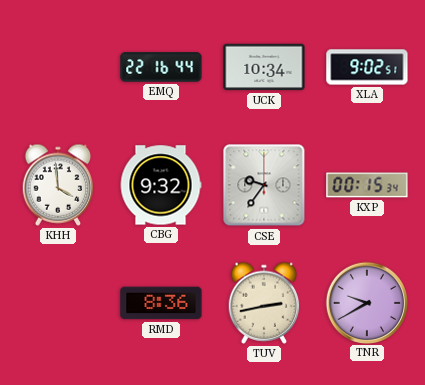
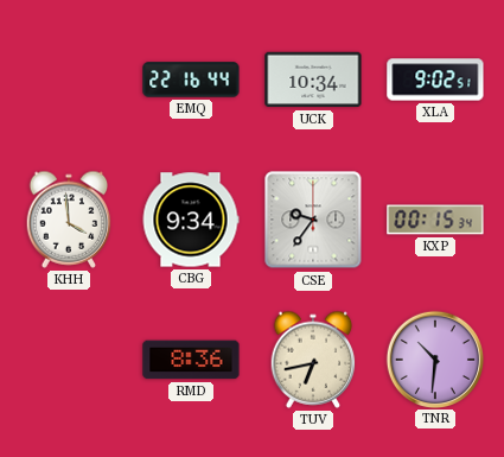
CBG: 9:32 -> 9:34 (191, 220)
TUV: 2:43 -> 6:43 (313, 360)
TNR: 9:40 -> 10:31 (434, 358)
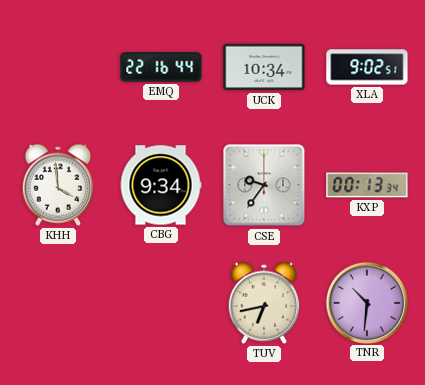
KXP: 00:15 -> 00:13 (367, 185)
RMD: 8:36 -> none (191, 360)
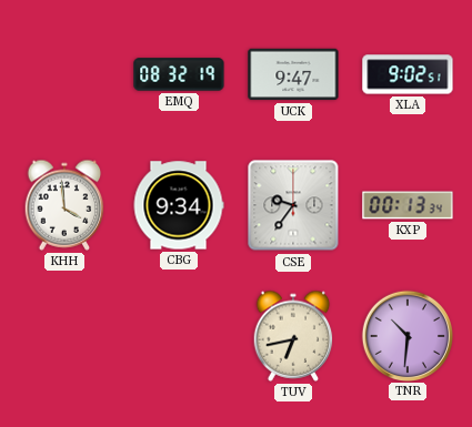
EMQ: 22:16 -> 08:32 (179, 74)
UCK: 10:34 -> 9:47 (293, 74)
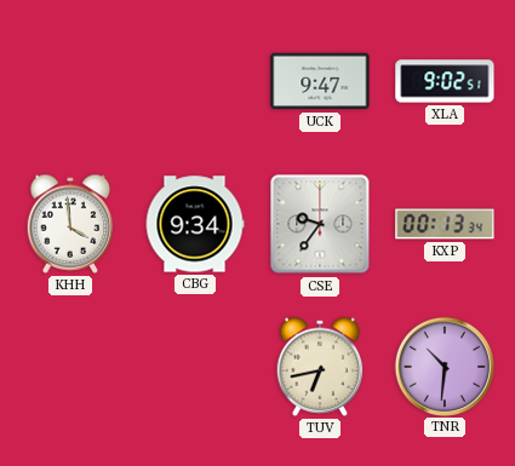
EMQ: 08:32 -> none (179, 74)
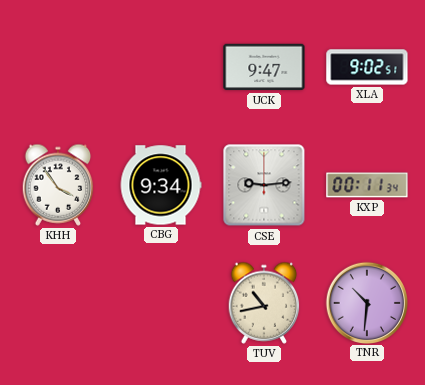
KHH: 3:59 -> 3:54 (58, 185)
CSE: 9:36 -> 9:14 (264, 185)
KXP: 00:13 -> 00:11 (367, 185)
TUV: 6:43 -> 10:43 (264, 303)
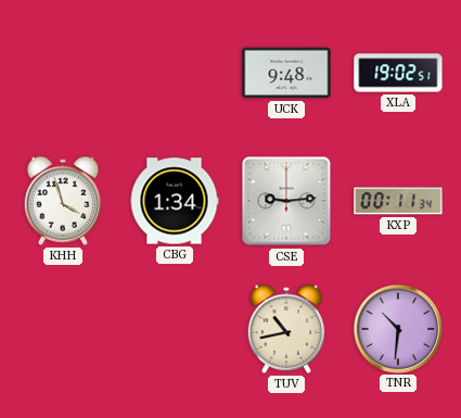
UCK: 9:47 -> 9:48 (286, 73)
XLA: 9:02 -> 19:02 (398, 73)
KHH: 3:54 -> 3:57 (63, 201)
CBG: 9:34 -> 1:34 (175, 201)
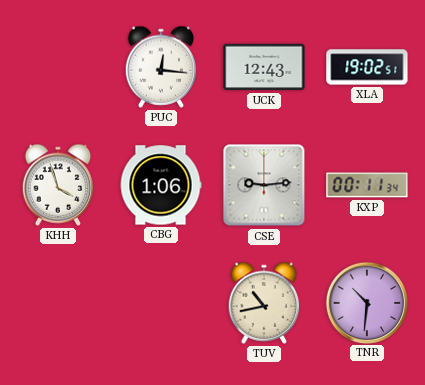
PUC: none -> 12:16 (161, 67)
UCK: 9:48 -> 12:43 (264, 67)
CBG: 1:34 -> 1:06 (161, 185)
